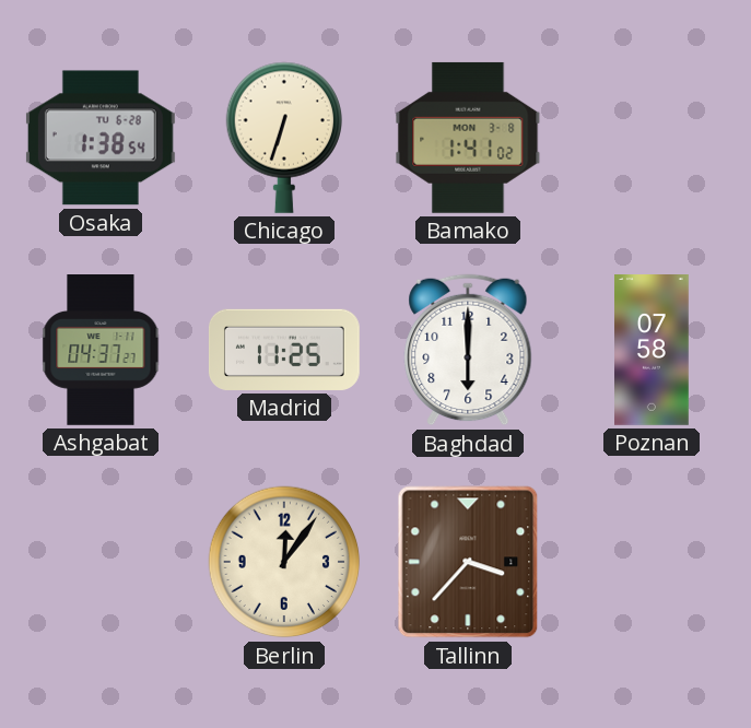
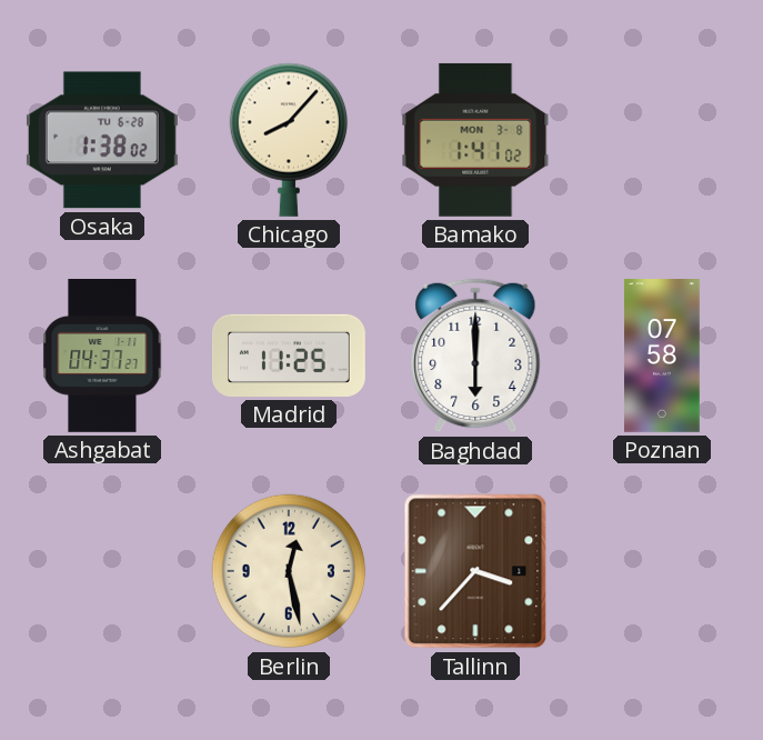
Osaka: 1:38:54 -> 1:38:02 (102, 140)
Chicago: 6:33 -> 8:07 (288, 140)
Berlin: 12:06 -> 12:28 (289, 571)
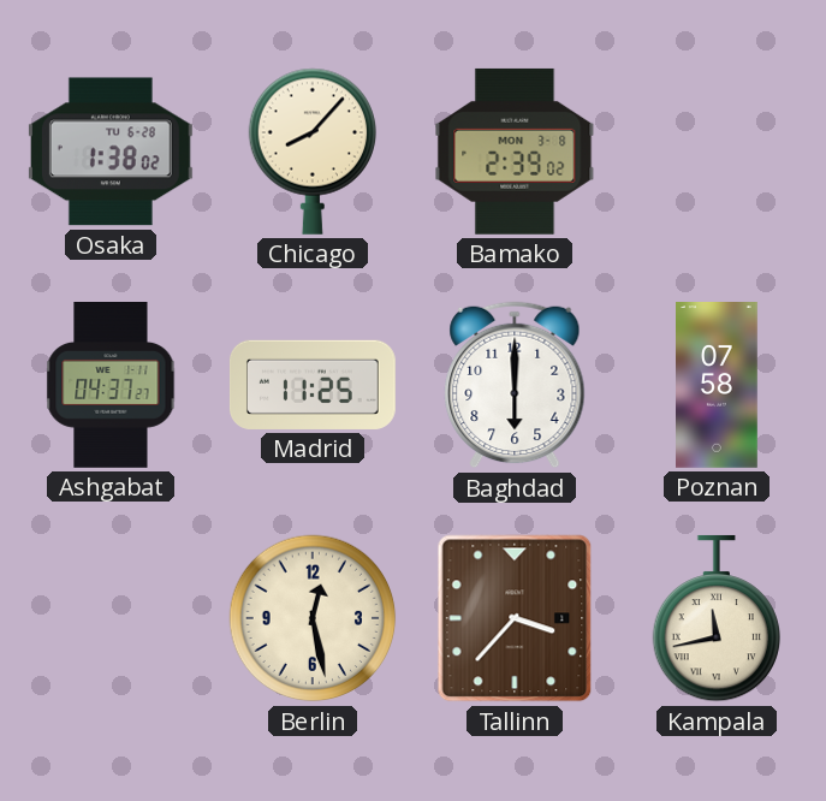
Bamako: 1:41 -> 2:39 (515, 152)
Kampala: none -> 11:43 (715, 618)
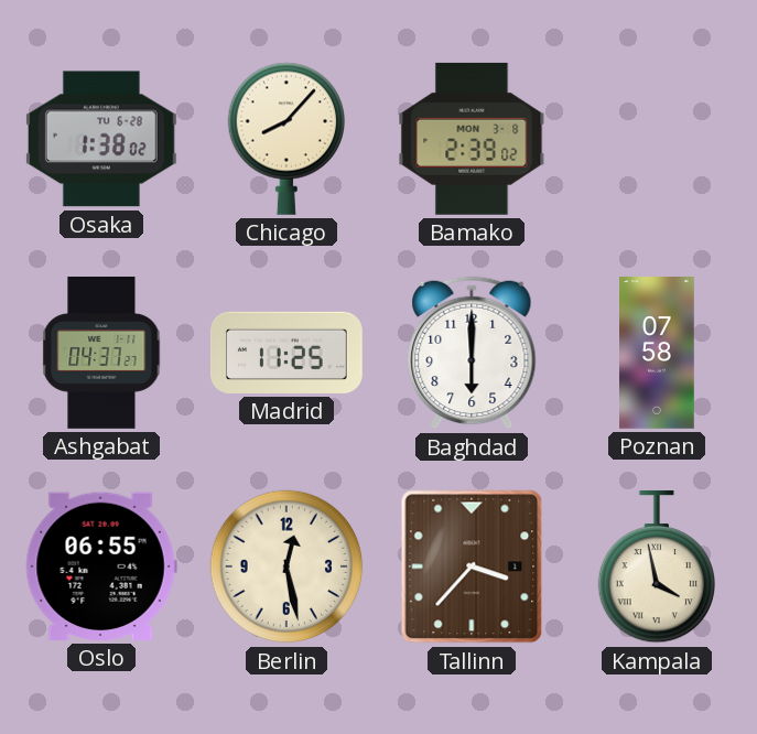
Oslo: none -> 06:55 (101, 566)
Kampala: 11:43 -> 3:58 (656, 566)
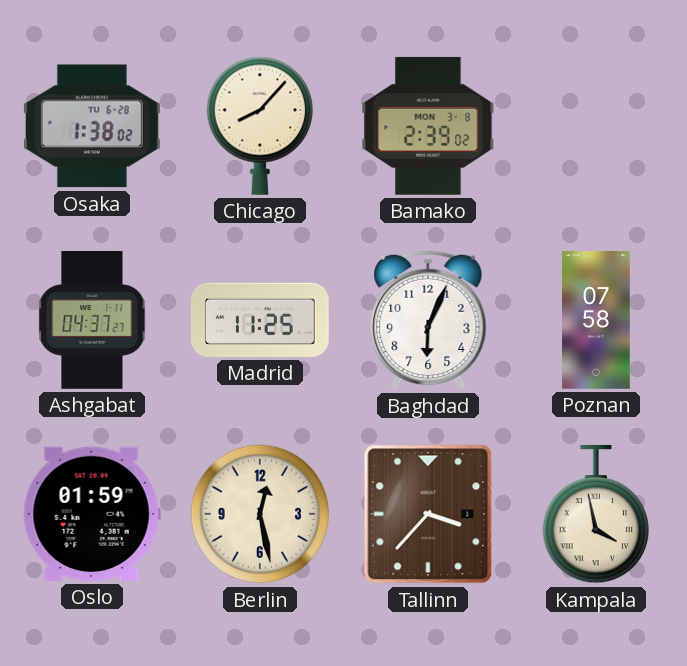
Baghdad: 6:00 -> 6:04 (428, 320)
Oslo: 06:55 -> 01:59 (92, 514)
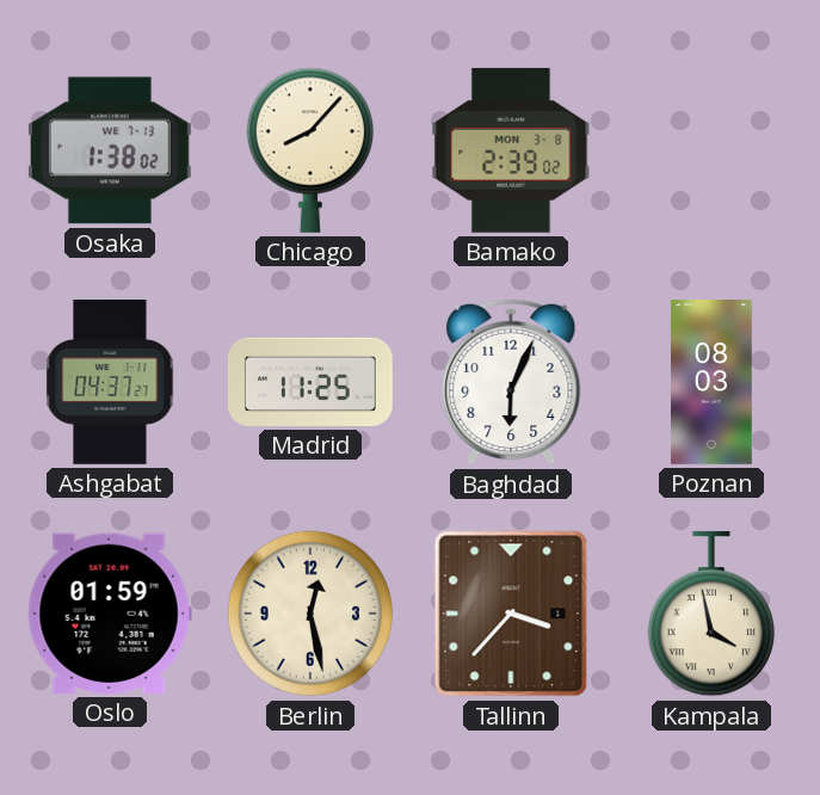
Osaka date: TU 6-28 -> WE 7-13 (110, 150)
Poznan: 07:58 -> 08:03 (713, 383)
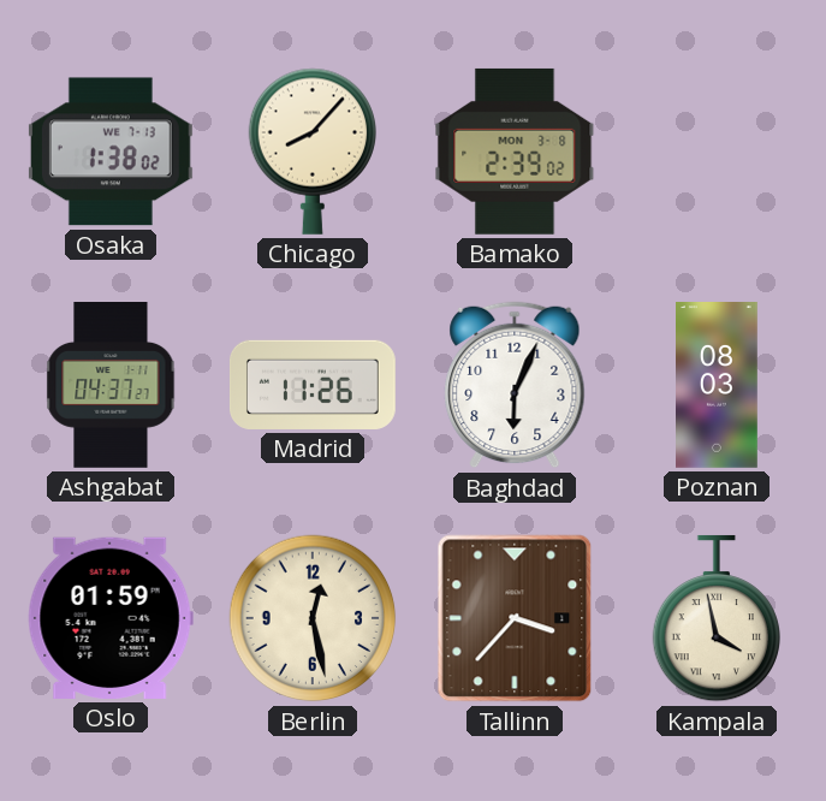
Madrid: 11:25 -> 11:26 (313, 385)
